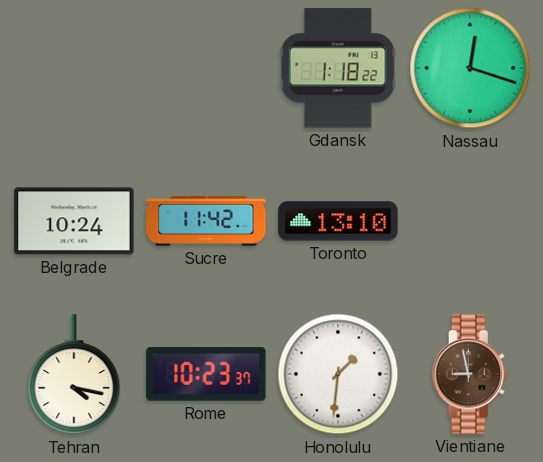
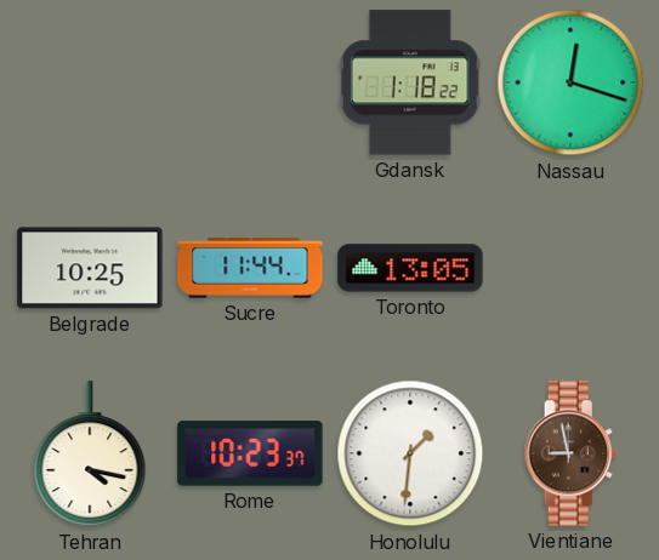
Belgrade: 10:24 -> 10:25 (90, 268)
Sucre: 11:42 -> 11:44 (250, 268)
Toronto: 13:10 -> 13:05 (410, 268)
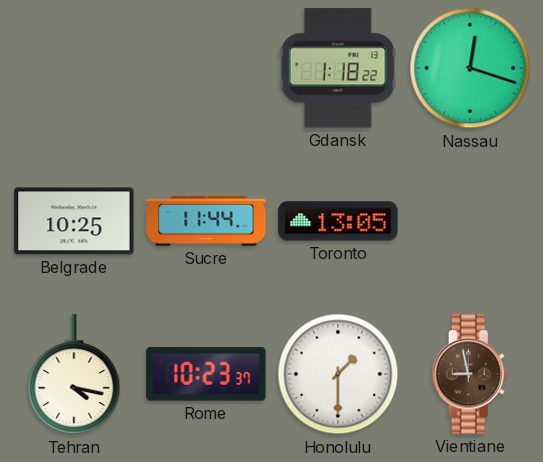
Honolulu: 1:31 -> 1:30 (338, 374)
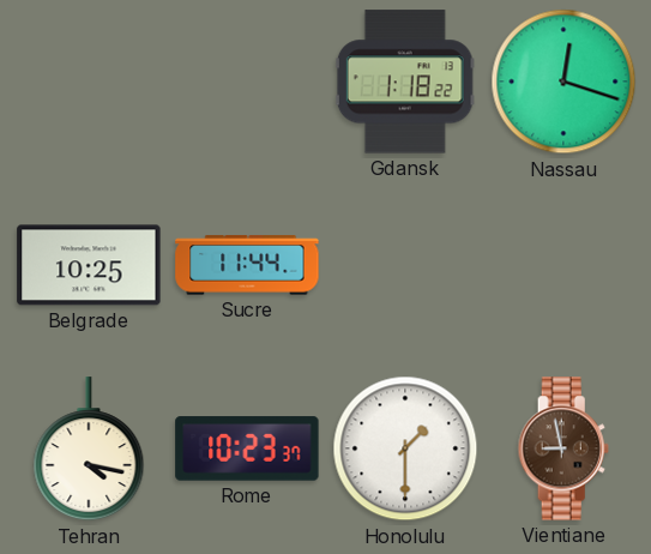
Toronto: 13:05 -> none (338, 221)
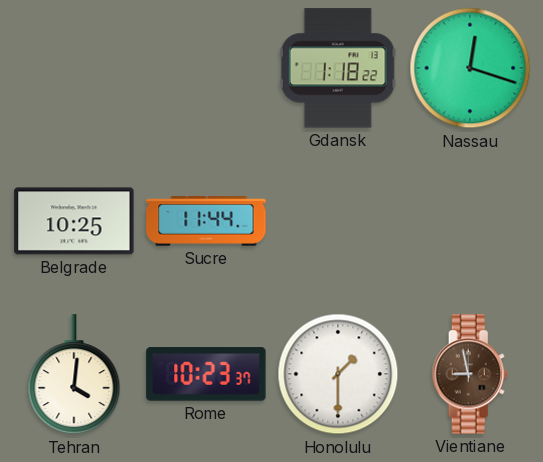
Tehran: 4:17 -> 4:01 (74, 375)
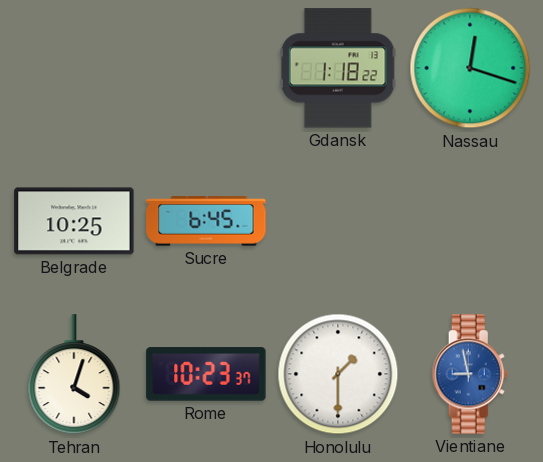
Sucre: 11:44 -> 6:45 (206, 221)
Tehran: 4:01 -> 4:03 (74, 375)
Vientiane dial: brown -> blue (470, 374)
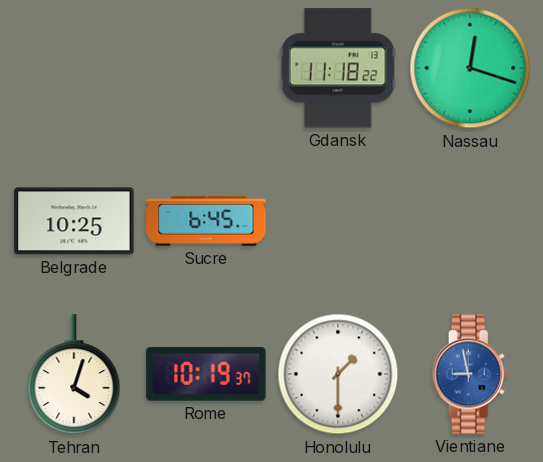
Gdansk: 1:18 -> 11:18 (338, 68)
Rome: 10:23 -> 10:19 (206, 374)
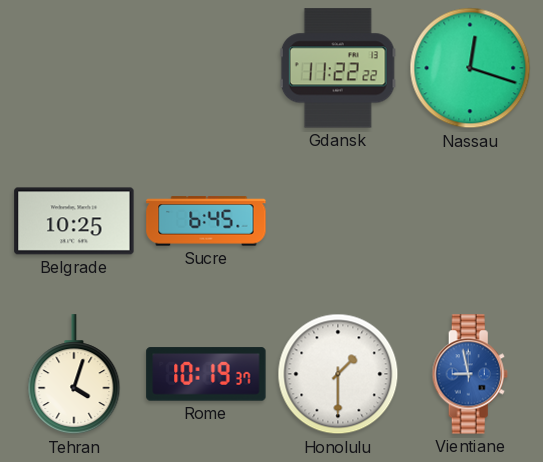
Gdansk: 11:18 -> 11:22 (338, 68)
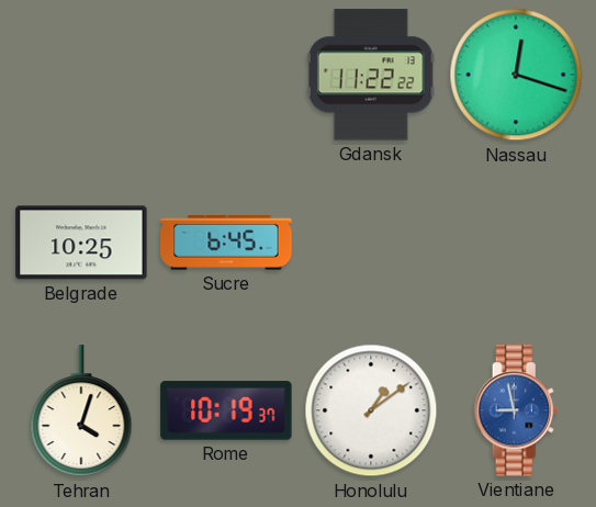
Honolulu: 1:30 -> 1:09 (371, 410)
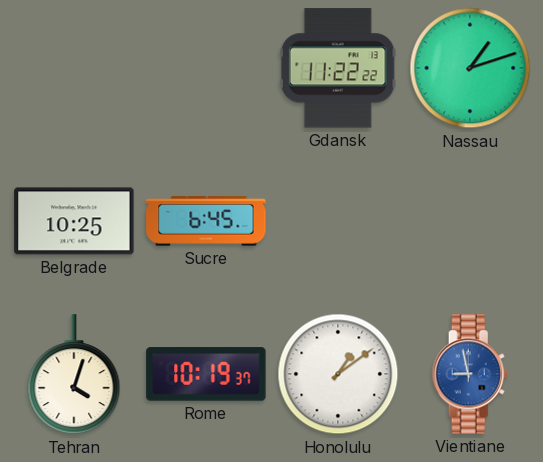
Nassau: 12:18 -> 1:12 (470, 68)
